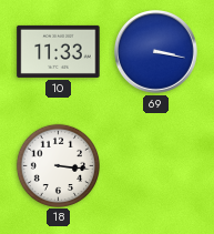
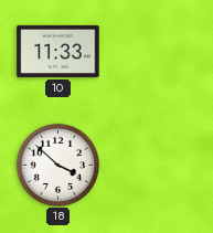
69: 3:17 -> none (156, 52)
18: 3:16 -> 3:52 (57, 165)
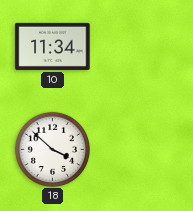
10: 11:33 -> 11:34 (53, 46)
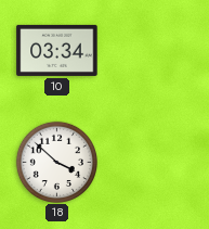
10: 11:34 -> 03:34 (57, 50)
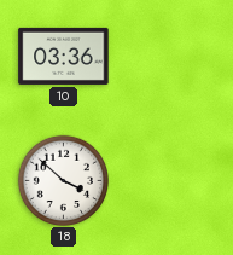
10: 03:34 -> 03:36 (64, 56)
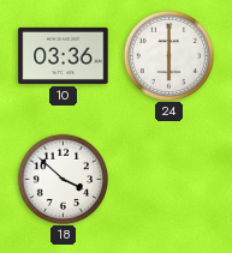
24: none -> 6:00 (168, 55)
